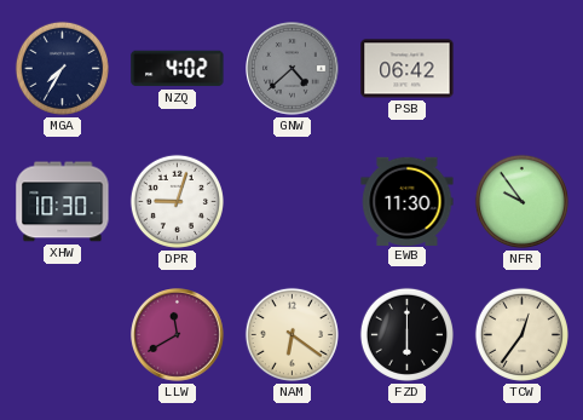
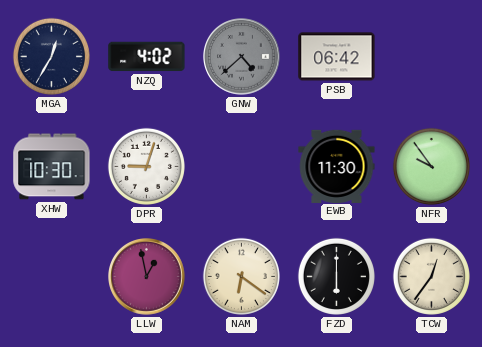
MGA: 7:35 -> 12:35 (51, 56)
LLW: 11:40 -> 12:58 (147, 277)
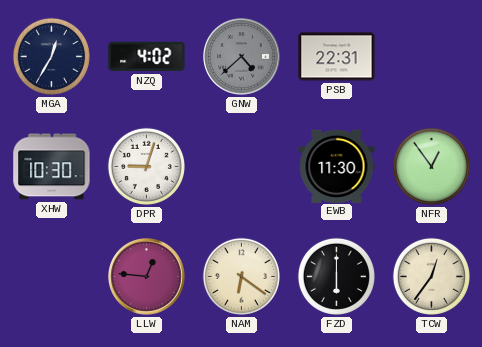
PSB: 06:42 -> 22:31 (337, 57)
NFR: 9:54 -> 12:54 (431, 166)
LLW: 12:58 -> 12:46 (147, 277)
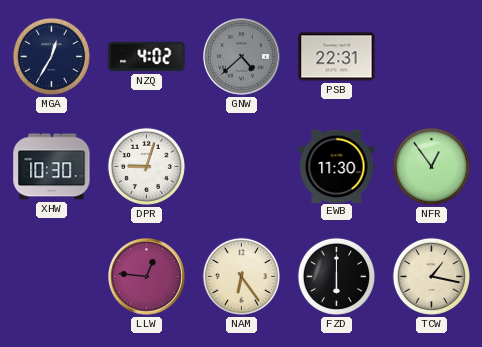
NAM: 6:21 -> 6:24 (241, 276)
TCW: 12:36 -> 1:17 (431, 276)
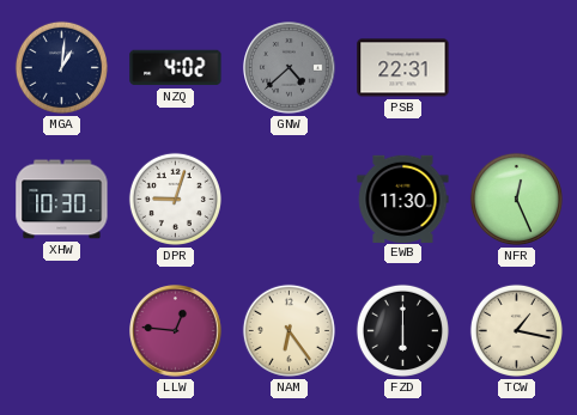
MGA: 12:35 -> 1:01 (61, 67)
NFR: 12:54 -> 12:26 (516, 199)
